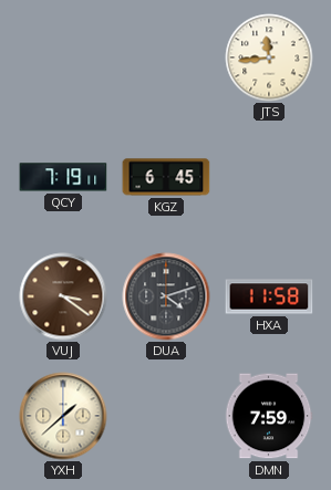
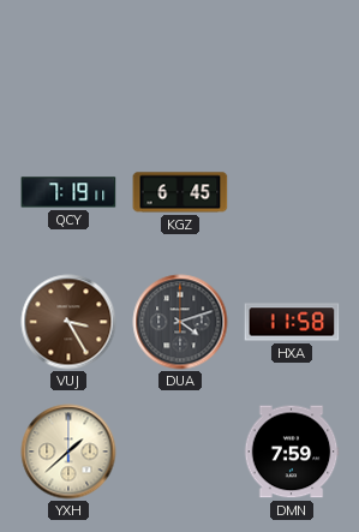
JTS: 11:44 -> none (269, 58)
VUJ: 3:21 -> 3:25 (68, 322)
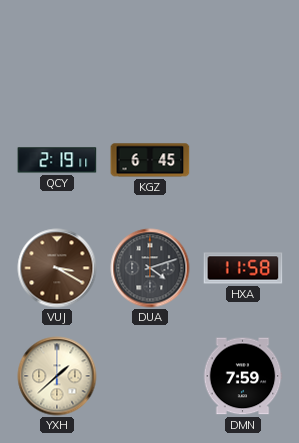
QCY: 7:19 -> 2:19 (57, 160)
VUJ: 3:25 -> 3:20 (57, 268)
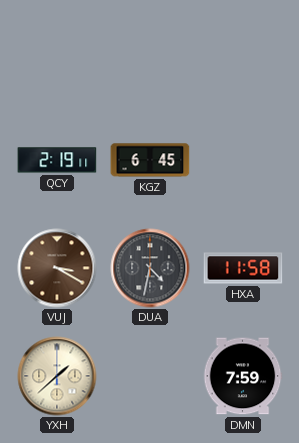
DUA: 4:12 -> 4:32 (150, 268)
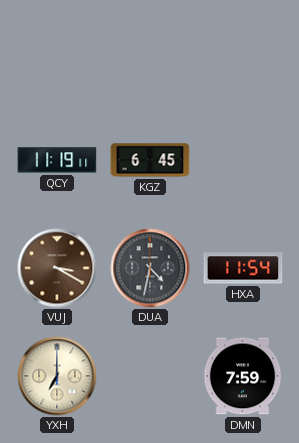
QCY: 2:19 -> 11:19 (57, 160)
HXA: 11:58 -> 11:54 (243, 268)
YXH: 1:38 -> 7:00 (57, 376)
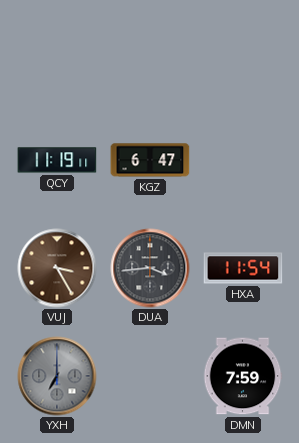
KGZ: 6:45 -> 6:47 (150, 160)
VUJ: 3:20 -> 3:25 (57, 268)
DUA: 4:32 -> 3:44 (150, 268)
YXH dial: cream -> grey (57, 376)
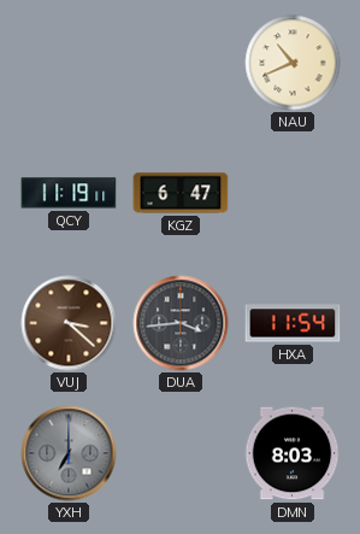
NAU: none -> 10:41 (293, 63)
VUJ: 3:25 -> 3:22 (69, 323)
DMN: 7:59 -> 8:03 (293, 453)
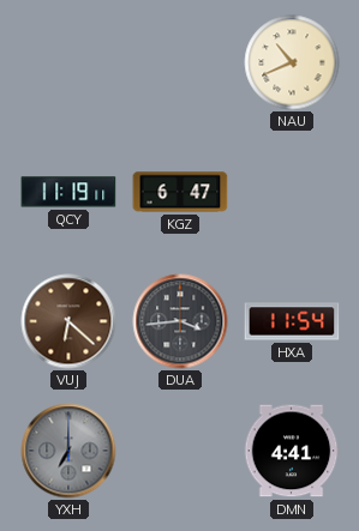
VUJ: 3:22 -> 6:22 (68, 321)
DMN: 8:03 -> 4:41 (292, 451)
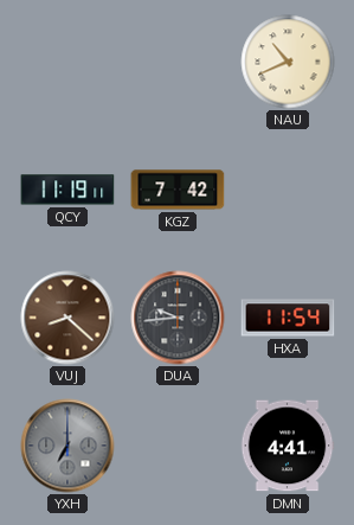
KGZ: 6:47 -> 7:42 (178, 190)
VUJ: 6:22 -> 8:22 (67, 318)
DUA: 3:44 -> 9:44 (178, 318)
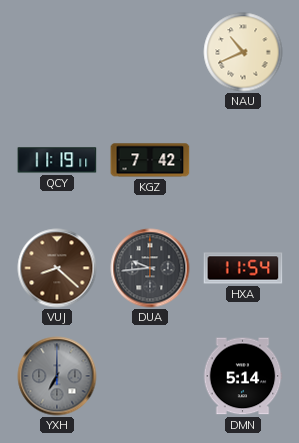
DMN: 4:41 -> 5:14 (243, 376)
